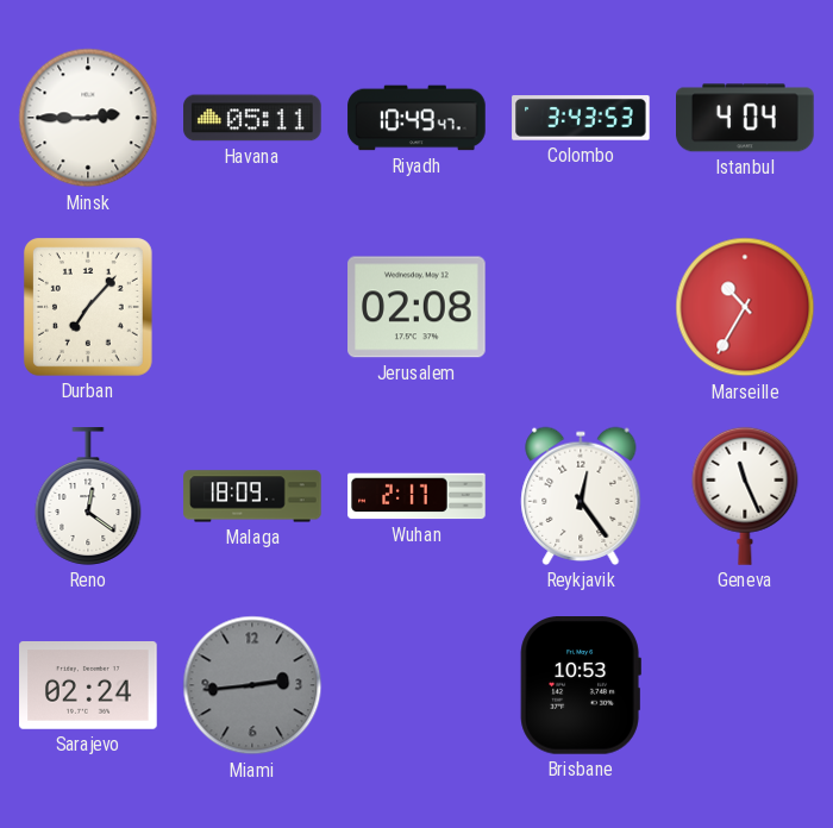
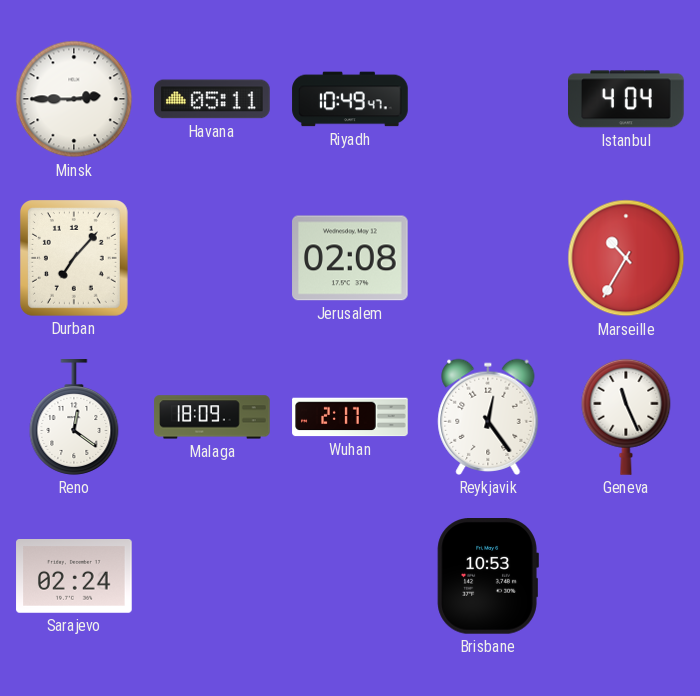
Colombo: 3:43 -> none (581, 118)
Miami: 2:44 -> none (252, 685)
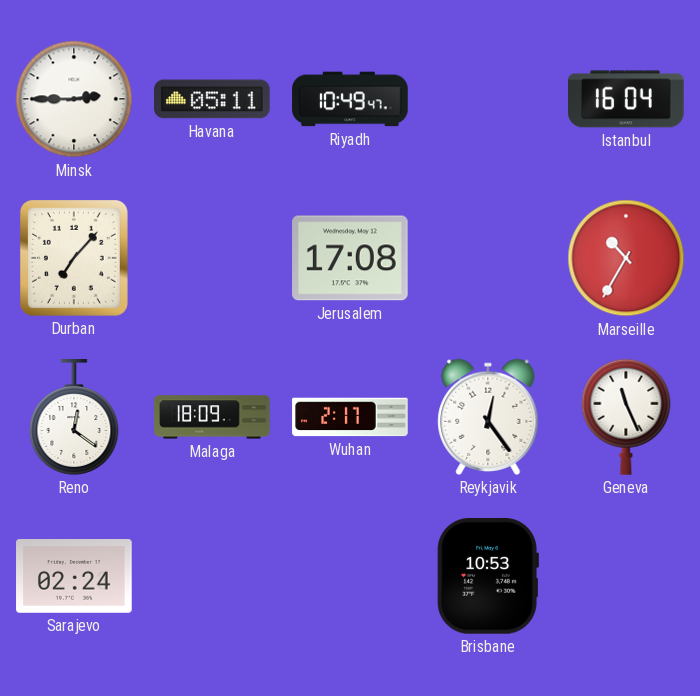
Istanbul: 4:04 -> 16:04 (626, 99)
Jerusalem: 02:08 -> 17:08 (350, 258)
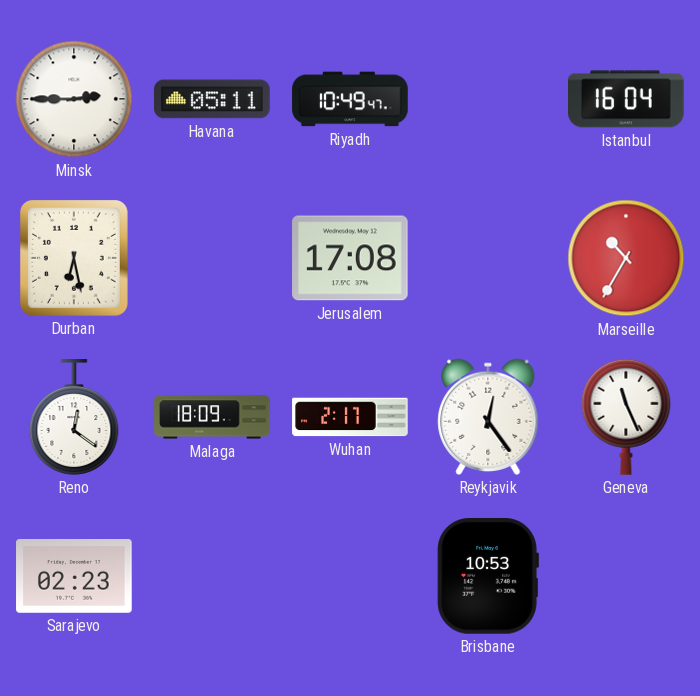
Durban: 7:07 -> 6:28 (74, 259)
Sarajevo: 02:24 -> 02:23 (74, 577)
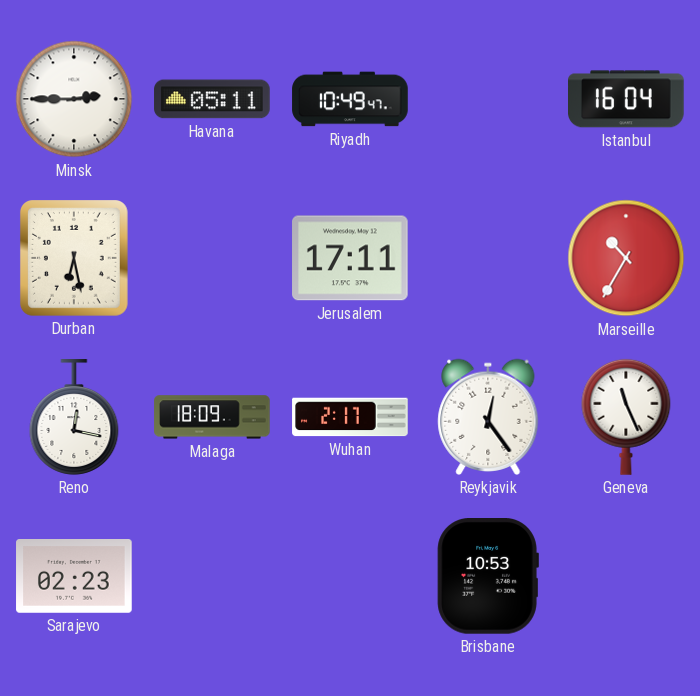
Jerusalem: 17:08 -> 17:11 (350, 258)
Reno: 12:21 -> 12:17 (74, 417)
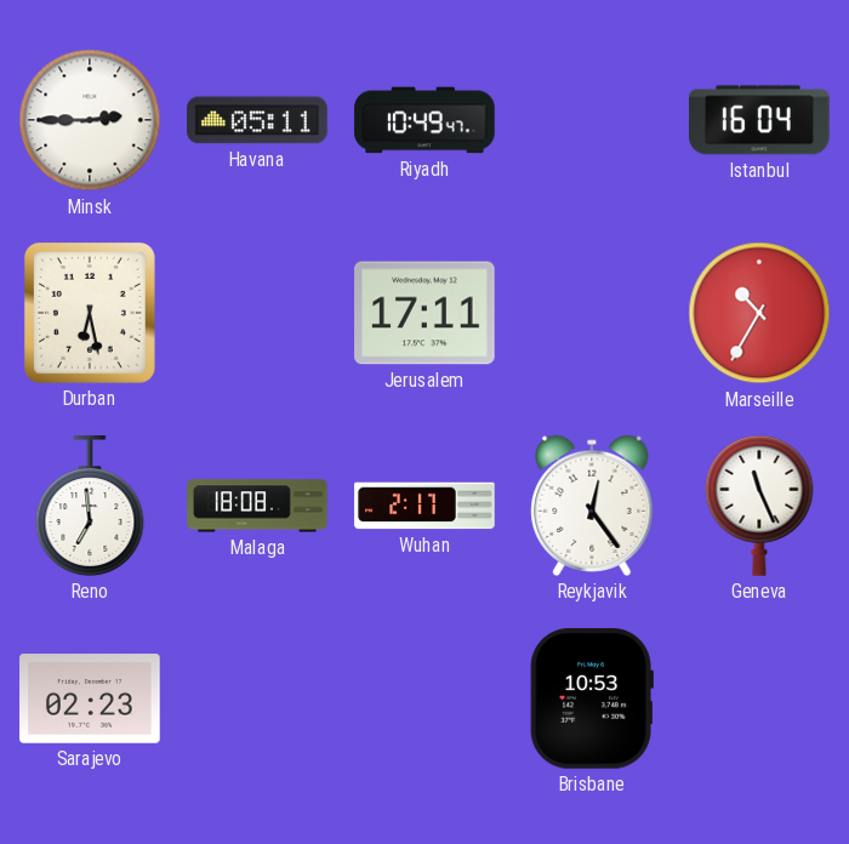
Reno: 12:17 -> 6:59 (90, 506)
Malaga: 18:09 -> 18:08 (257, 506)
